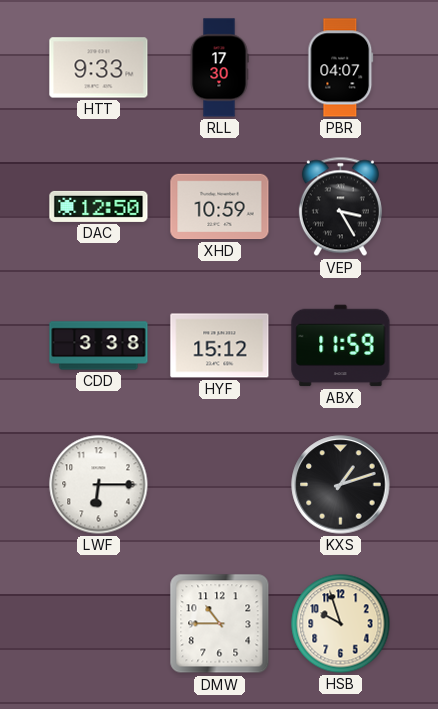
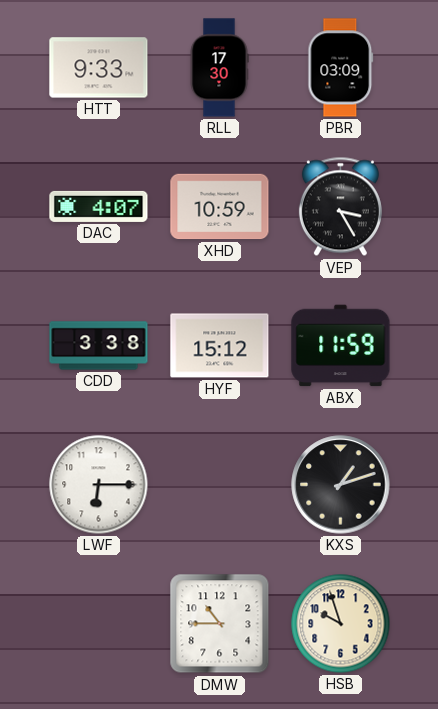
PBR: 04:07 -> 03:09 (341, 68)
DAC: 12:50 -> 4:07 (99, 206)
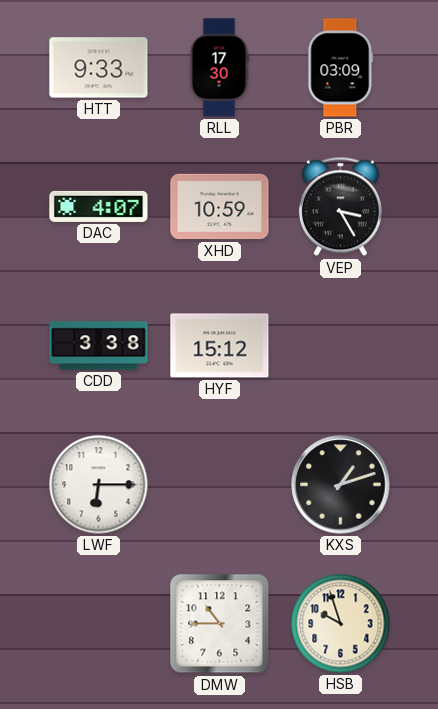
ABX: 11:59 -> none (341, 346)
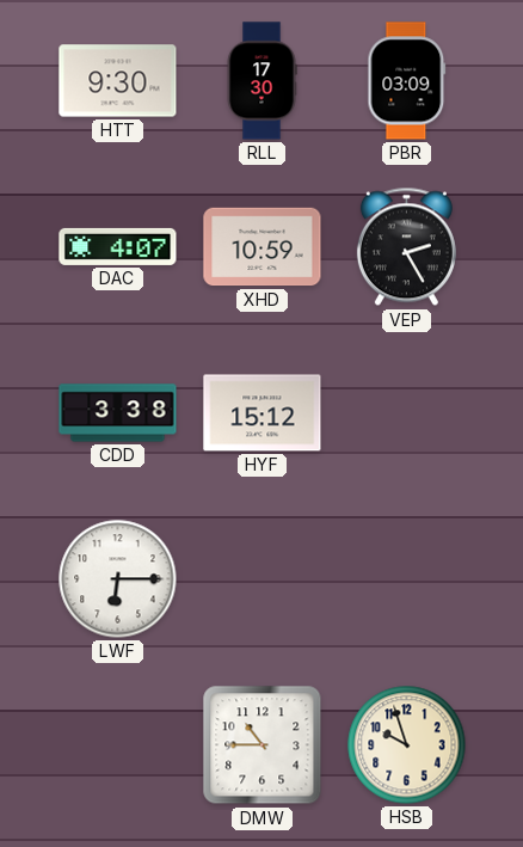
HTT: 9:33 -> 9:30 (118, 81)
VEP: 3:25 -> 2:25 (406, 247)
KXS: 1:12 -> none (341, 485)
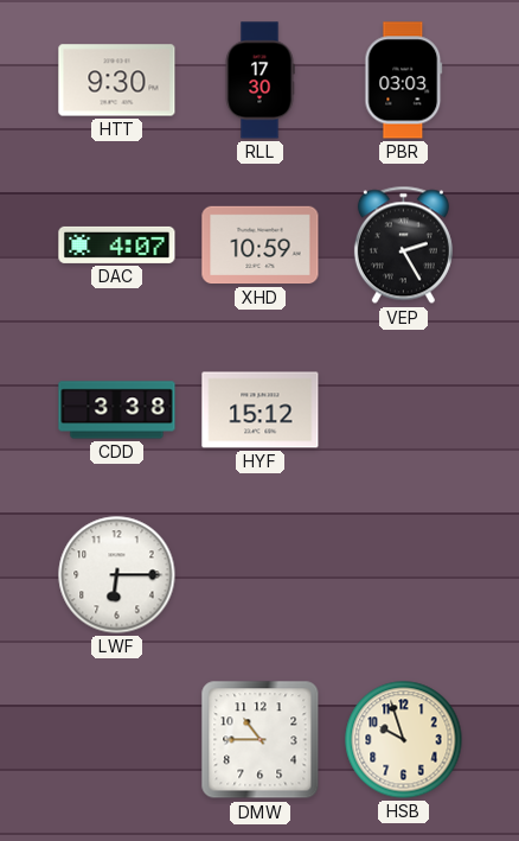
PBR: 03:09 -> 03:03 (404, 81)
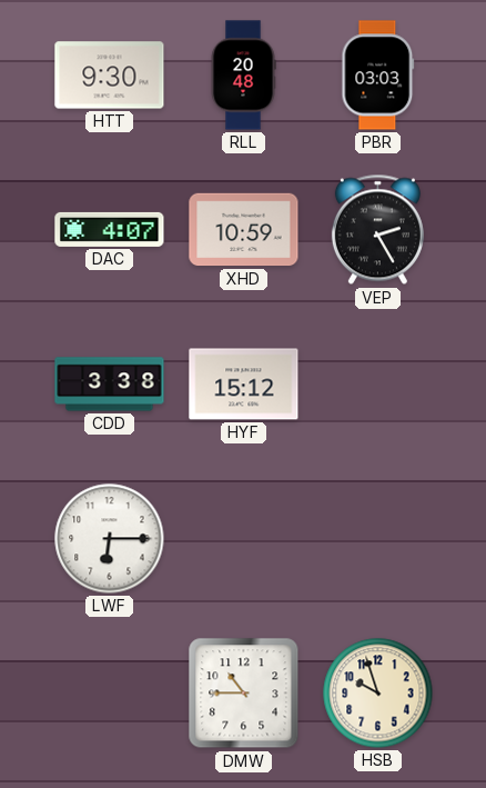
RLL: 17:30 -> 20:48 (243, 76)
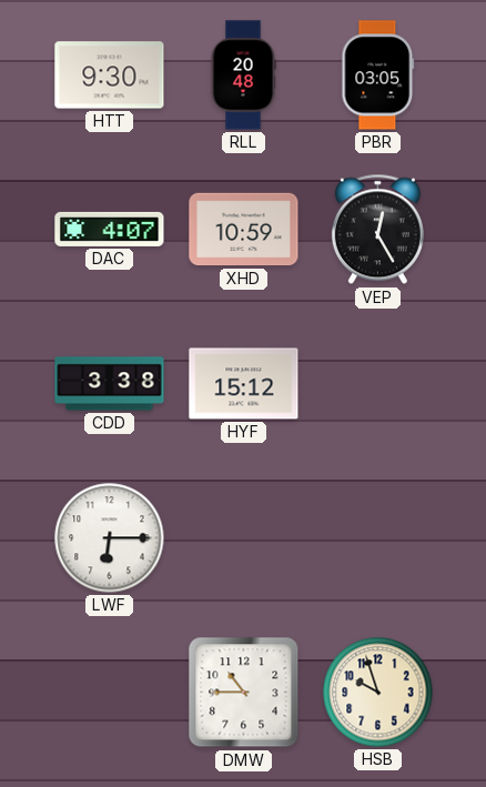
PBR: 03:03 -> 03:05 (378, 75)
VEP: 2:25 -> 12:25 (377, 230)
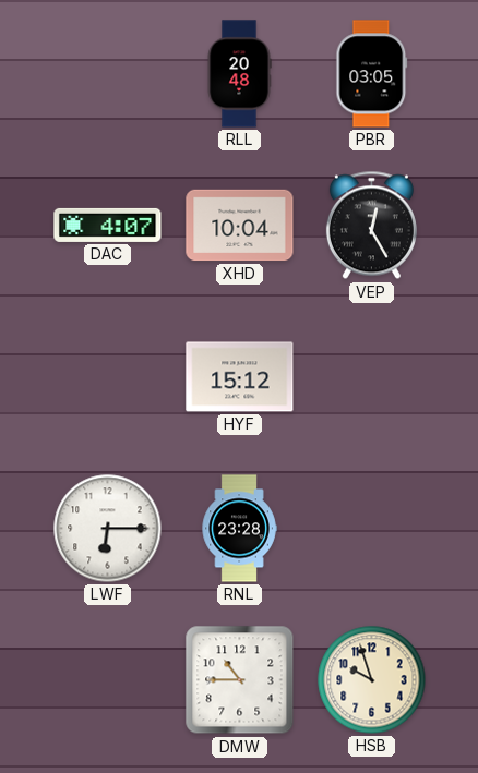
HTT: 9:30 -> none (110, 75)
XHD: 10:59 -> 10:04 (240, 226)
CDD: 3:38 -> none (110, 384)
RNL: none -> 23:28 (239, 529)
